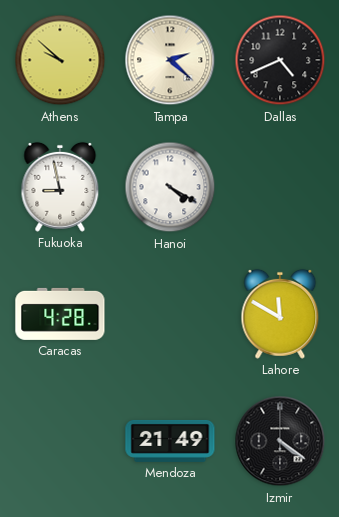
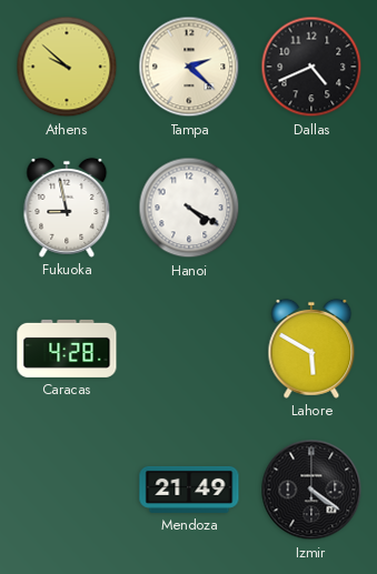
Lahore: 11:50 -> 5:50 (311, 349)
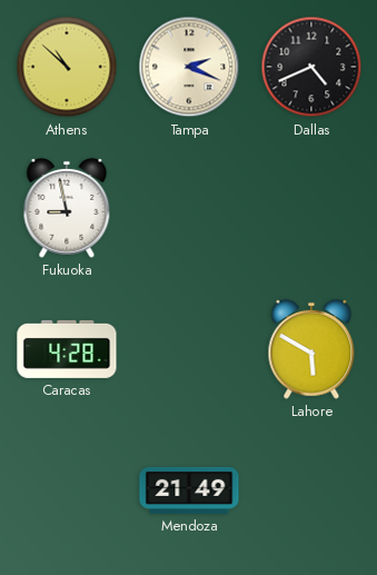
Athens: 9:52 -> 10:52 (67, 67)
Tampa: 2:22 -> 2:19 (189, 67)
Hanoi: 4:20 -> none (189, 208)
Izmir: 4:21 -> none (311, 490)
